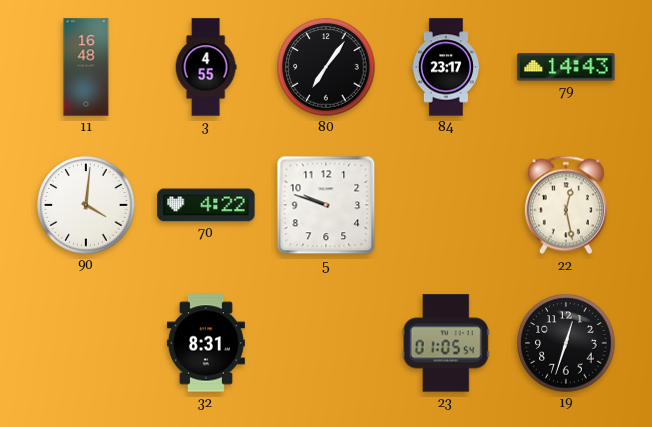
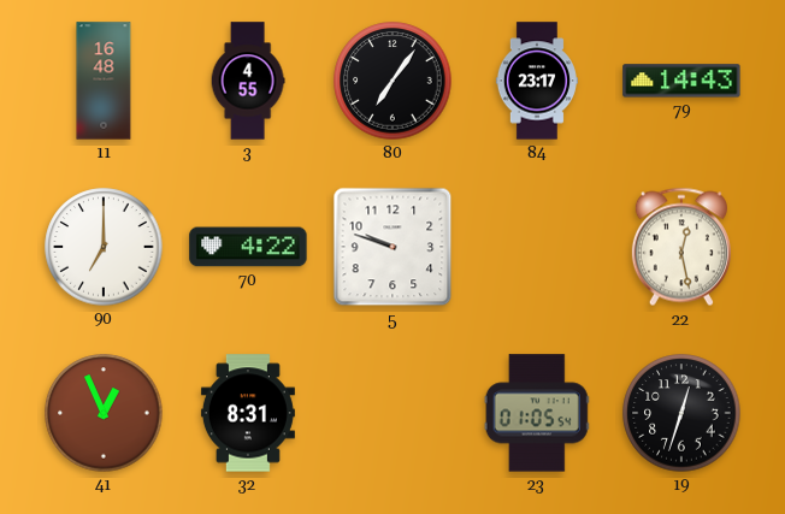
90: 4:01 -> 7:00 (104, 247)
41: none -> 12:56 (104, 413)
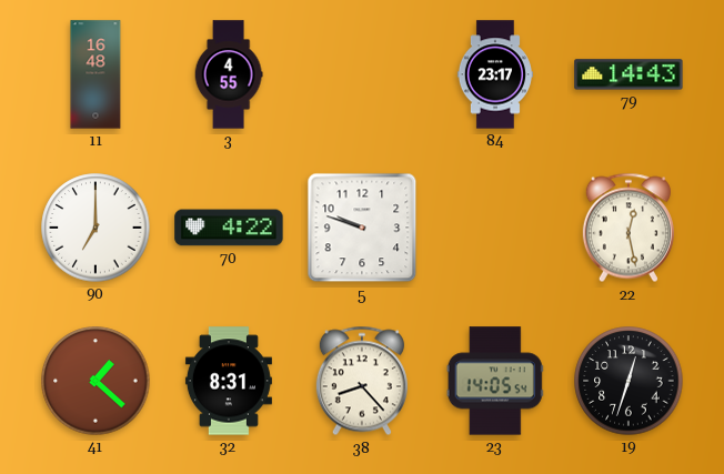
80: 7:06 -> none (392, 81)
41: 12:56 -> 1:22 (95, 381)
38: none -> 8:23 (362, 381)
23: 01:05 -> 14:05 (495, 381)
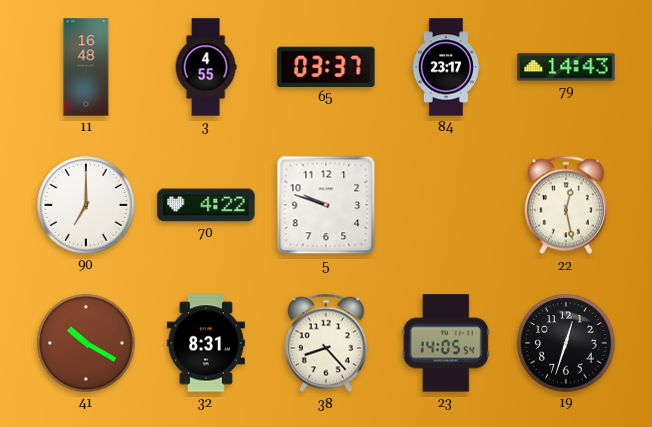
65: none -> 03:37 (326, 66)
41: 1:22 -> 10:20 (86, 343)
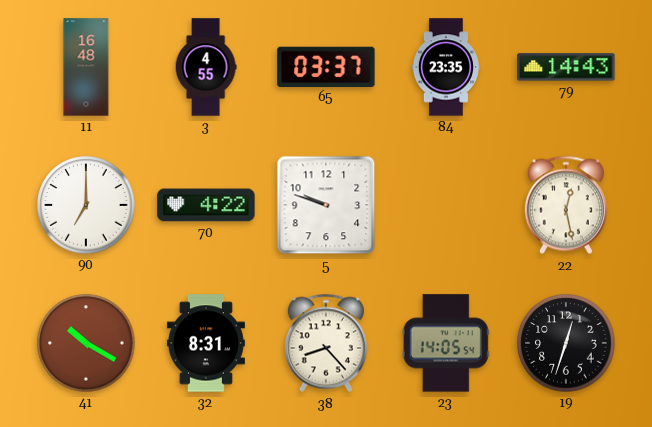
84: 23:17 -> 23:35 (446, 67)
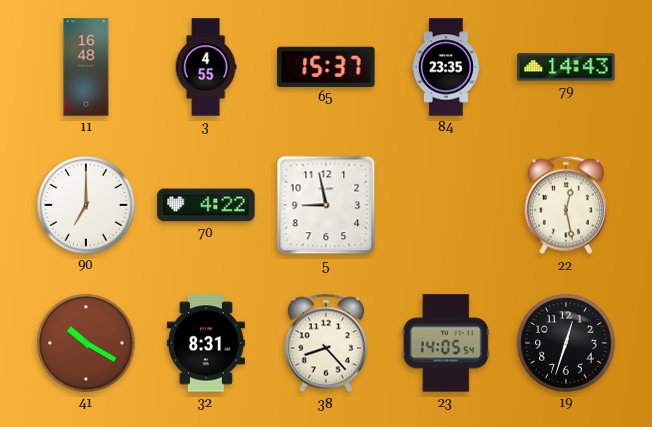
65: 03:37 -> 15:37 (326, 66)
5: 9:48 -> 8:58 (326, 205)
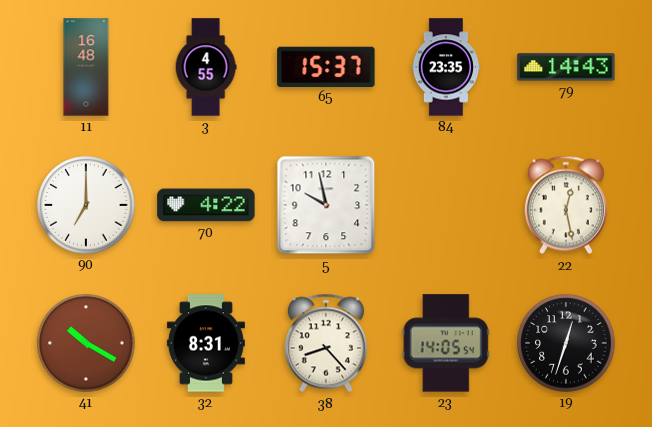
5: 8:58 -> 9:58 (326, 205)
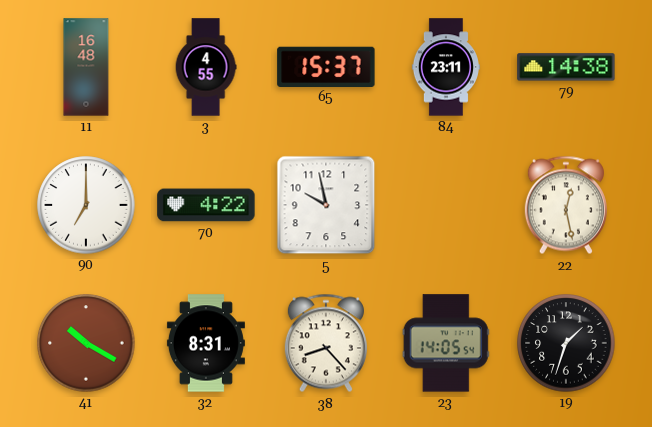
84: 23:35 -> 23:11 (446, 67)
79: 14:43 -> 14:38 (566, 67)
19: 12:33 -> 1:33 (566, 343)
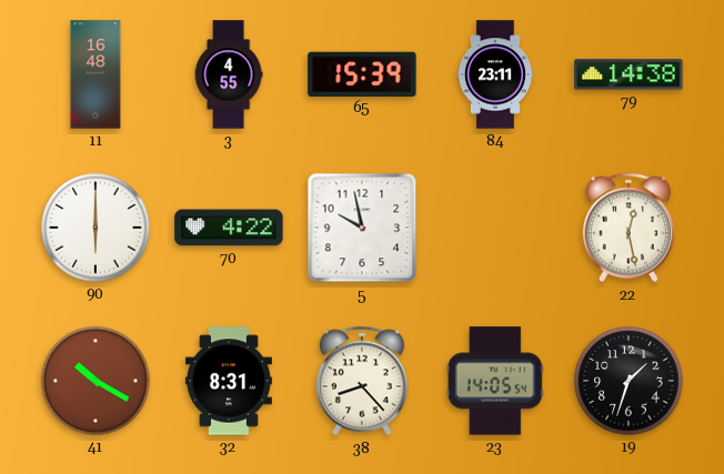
65: 15:37 -> 15:39 (362, 73)
90: 7:00 -> 6:00 (95, 228)
